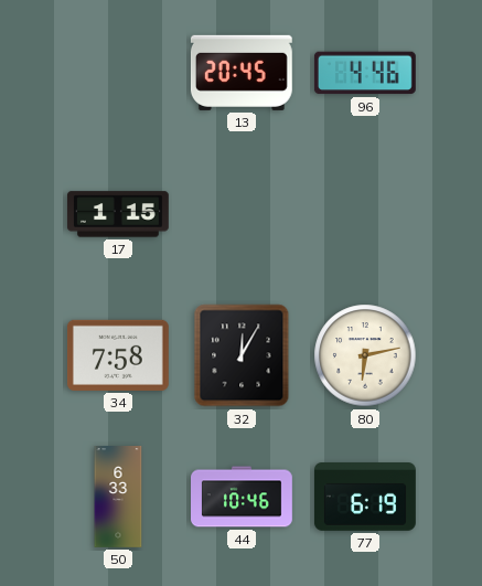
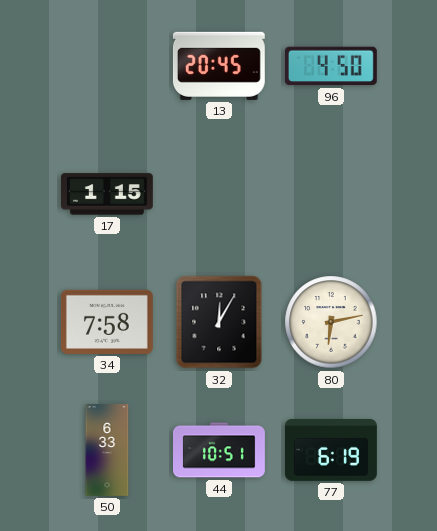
96: 4:46 -> 4:50 (331, 66)
44: 10:46 -> 10:51 (220, 450)
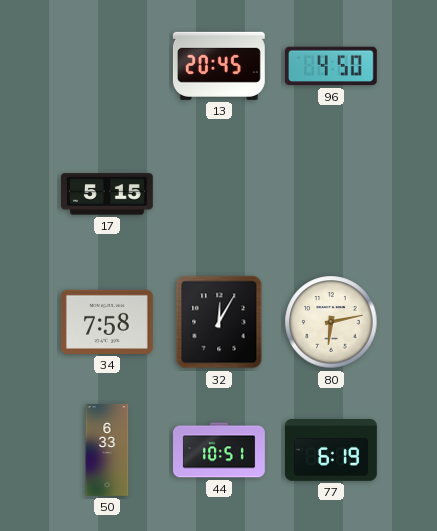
17: 1:15 -> 5:15 (107, 194)
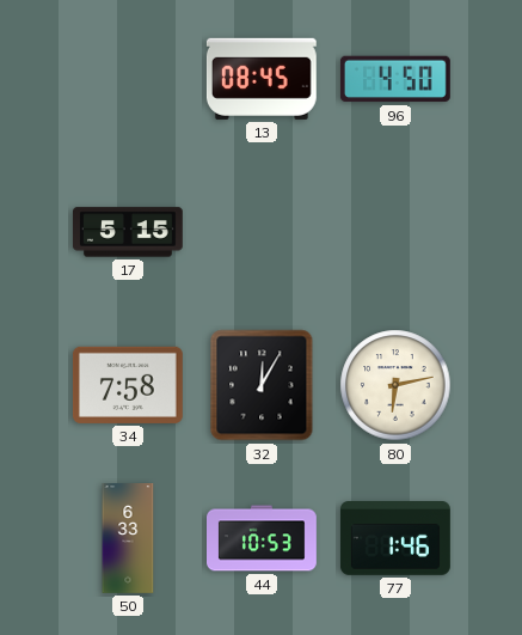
13: 20:45 -> 08:45 (262, 79)
44: 10:51 -> 10:53 (263, 538)
77: 6:19 -> 1:46 (395, 539)
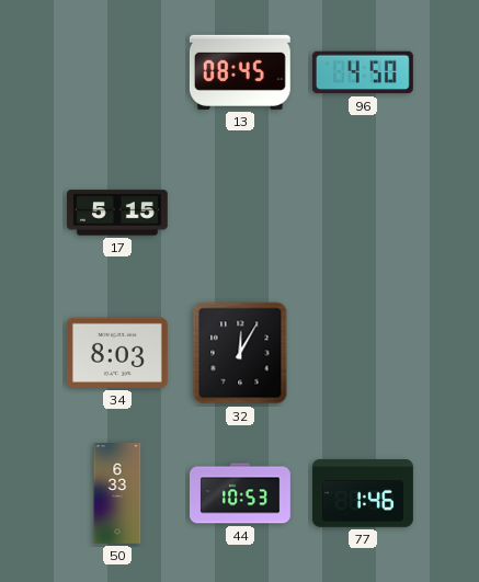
34: 7:58 -> 8:03 (117, 353)
80: 6:13 -> none (395, 385)
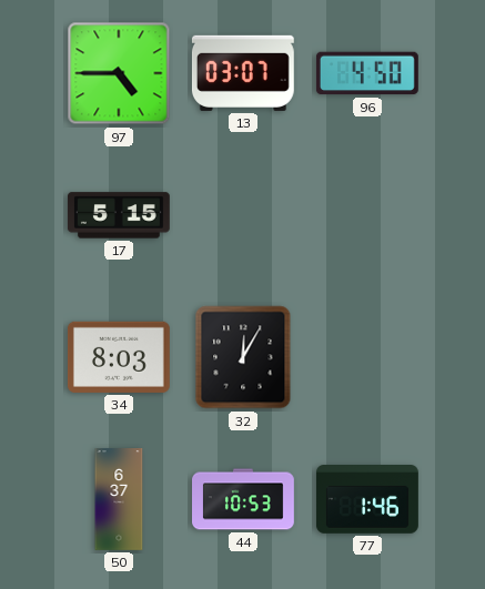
97: none -> 4:45 (119, 73)
13: 08:45 -> 03:07 (243, 73)
50: 6:33 -> 6:37 (119, 500)
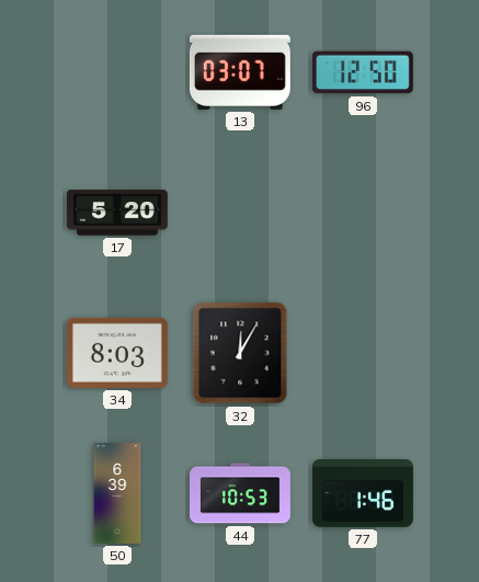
97: 4:45 -> none (119, 73)
96: 4:50 -> 12:50 (363, 72)
17: 5:15 -> 5:20 (117, 213)
50: 6:37 -> 6:39 (117, 494)
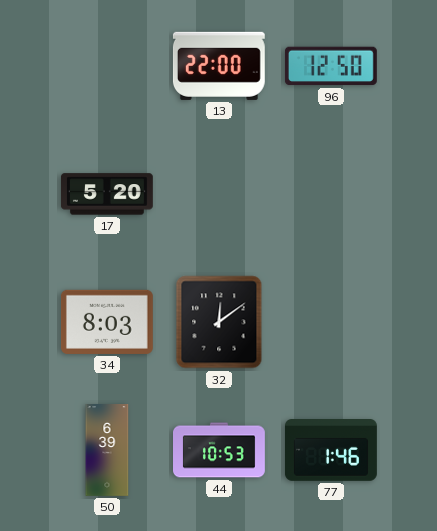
13: 03:07 -> 22:00 (219, 66)
32: 12:05 -> 12:09 (219, 322)
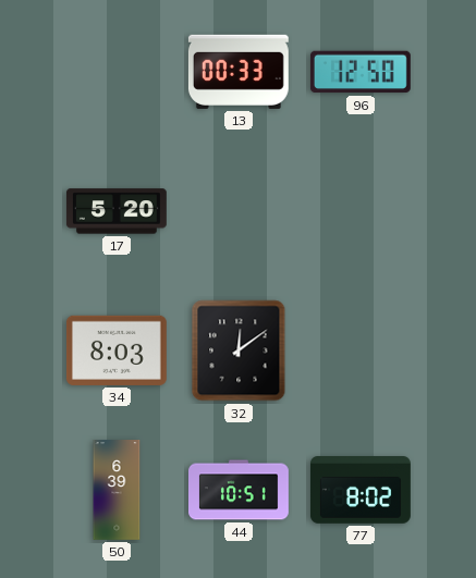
13: 22:00 -> 00:33 (239, 72)
44: 10:53 -> 10:51 (240, 490)
77: 1:46 -> 8:02 (361, 491)
